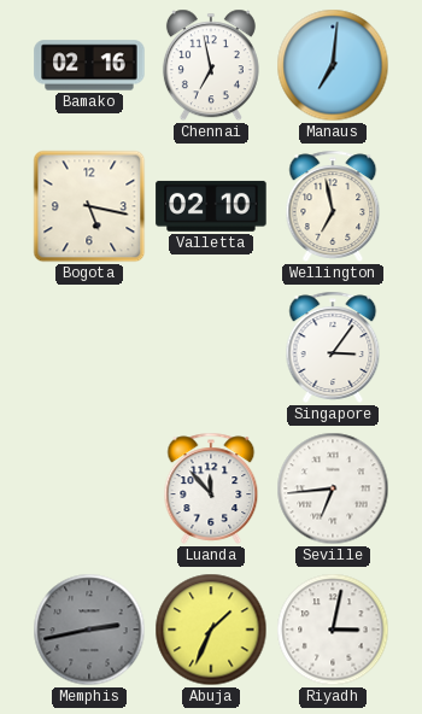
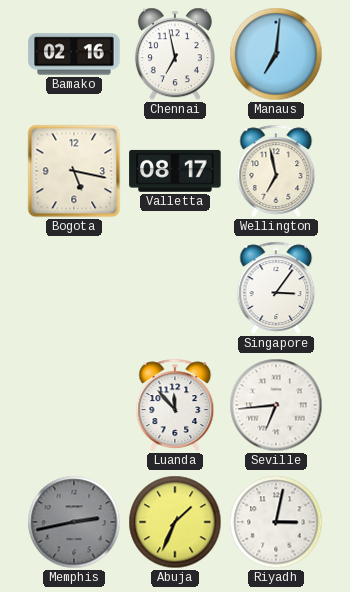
Valletta: 02:10 -> 08:17 (175, 171)
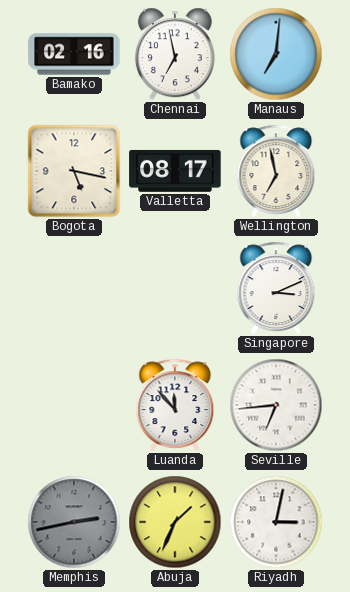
Singapore: 3:06 -> 3:11 (276, 288)
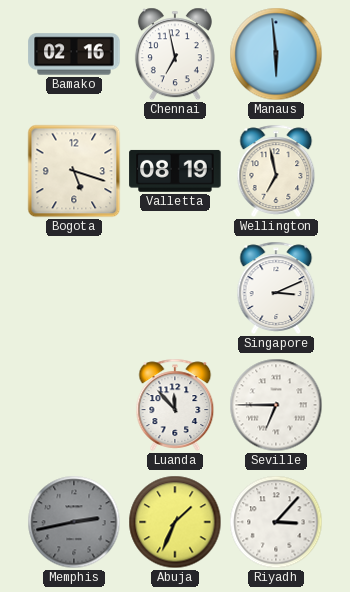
Manaus: 7:01 -> 5:59 (276, 54)
Bogota: 5:17 -> 5:18 (74, 171)
Valletta: 08:17 -> 08:19 (175, 171)
Seville: 6:44 -> 6:45 (276, 405)
Riyadh: 3:02 -> 3:07 (276, 522)
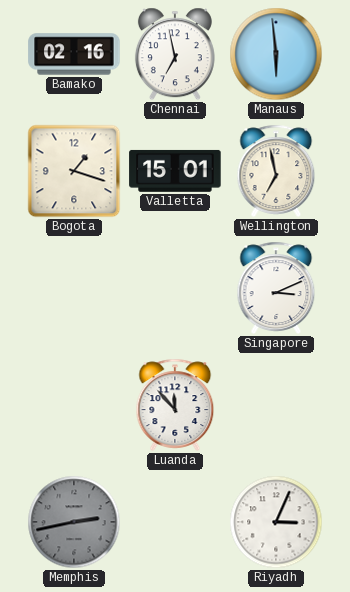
Bogota: 5:18 -> 1:18 (74, 171)
Valletta: 08:19 -> 15:01 (175, 171)
Seville: 6:45 -> none (276, 405)
Abuja: 1:34 -> none (175, 522)
Riyadh: 3:07 -> 3:04 (276, 522)
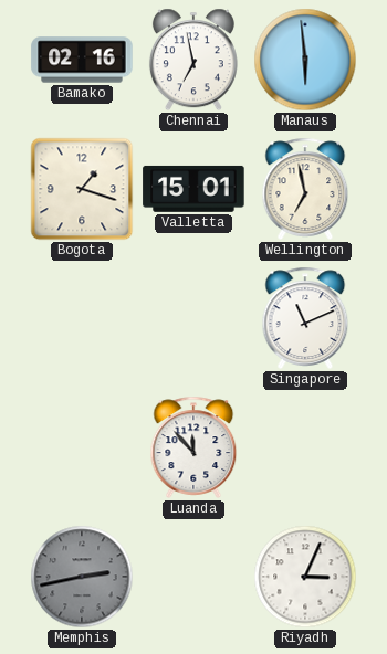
Singapore: 3:11 -> 11:11 (305, 318)
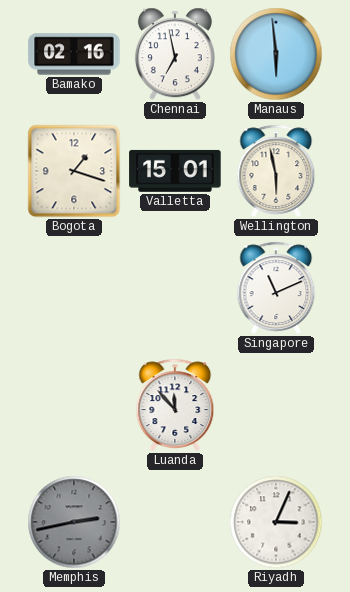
Wellington: 6:58 -> 5:58 (276, 171)
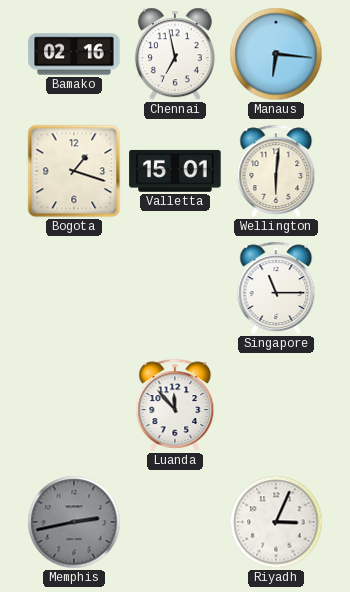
Manaus: 5:59 -> 6:16 (276, 54)
Wellington: 5:58 -> 6:01 (276, 171)
Singapore: 11:11 -> 11:15 (276, 288)
